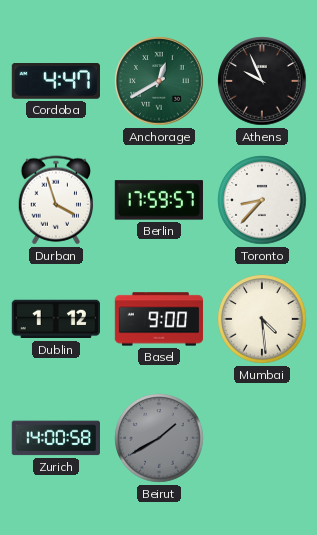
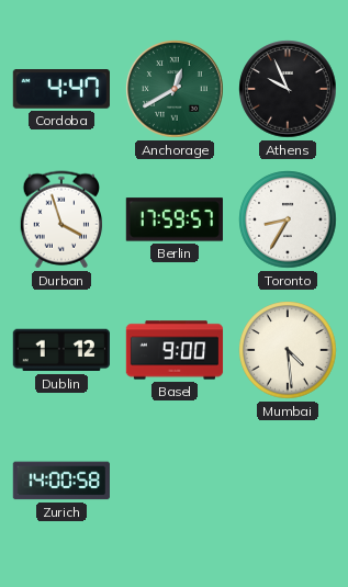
Toronto: 8:37 -> 8:35 (288, 219)
Beirut: 1:40 -> none (159, 438)
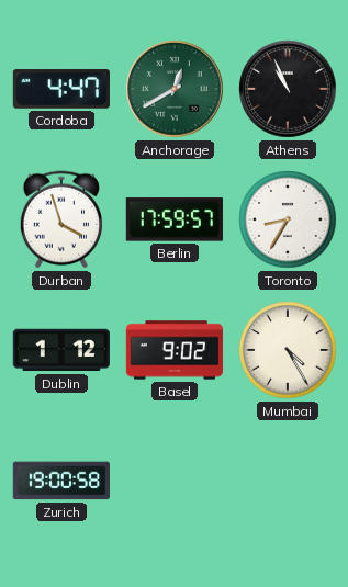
Athens: 9:56 -> 10:56 (288, 89)
Basel: 9:00 -> 9:02 (175, 350)
Mumbai: 4:29 -> 4:25 (288, 350)
Zurich: 14:00 -> 19:00 (61, 481)
